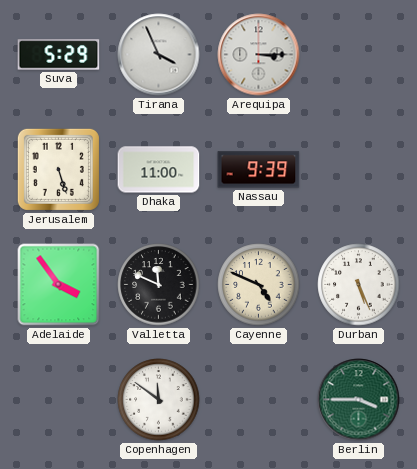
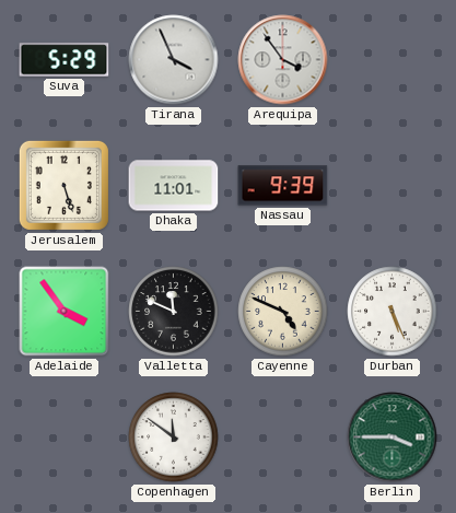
Arequipa: 3:15 -> 3:54 (283, 60)
Dhaka: 11:00 -> 11:01 (174, 186)
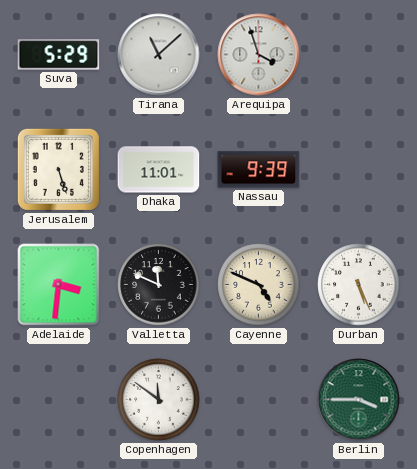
Tirana: 3:56 -> 11:08 (159, 55)
Arequipa: 3:54 -> 3:57 (259, 55)
Adelaide: 3:54 -> 3:31 (59, 285)
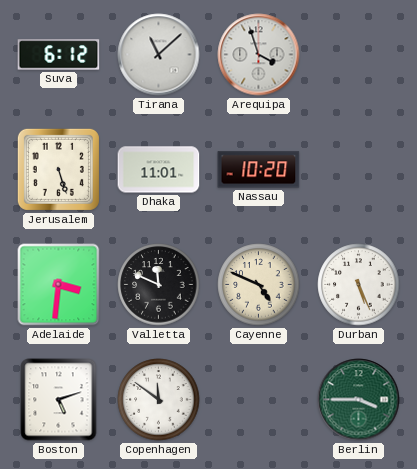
Suva: 5:29 -> 6:12 (59, 55)
Nassau: 9:39 -> 10:20 (259, 170)
Boston: none -> 5:12 (59, 400)
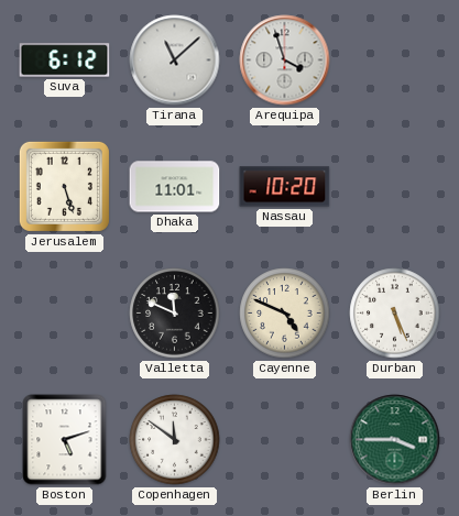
Adelaide: 3:31 -> none (59, 285)
